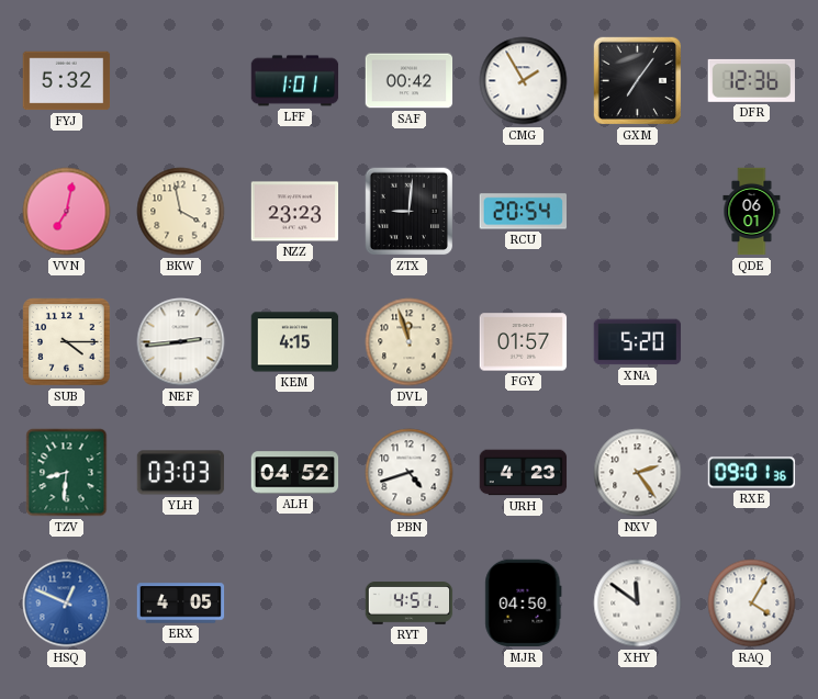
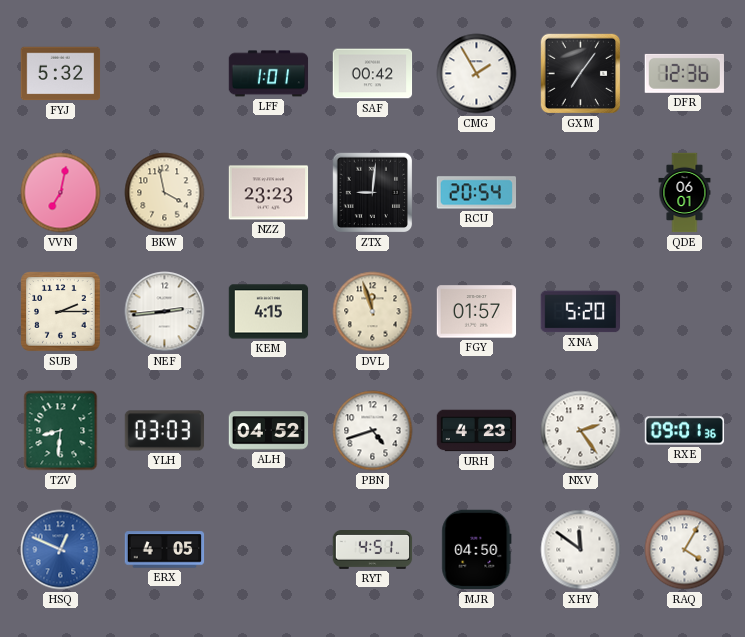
SUB: 4:15 -> 2:15 (61, 312)
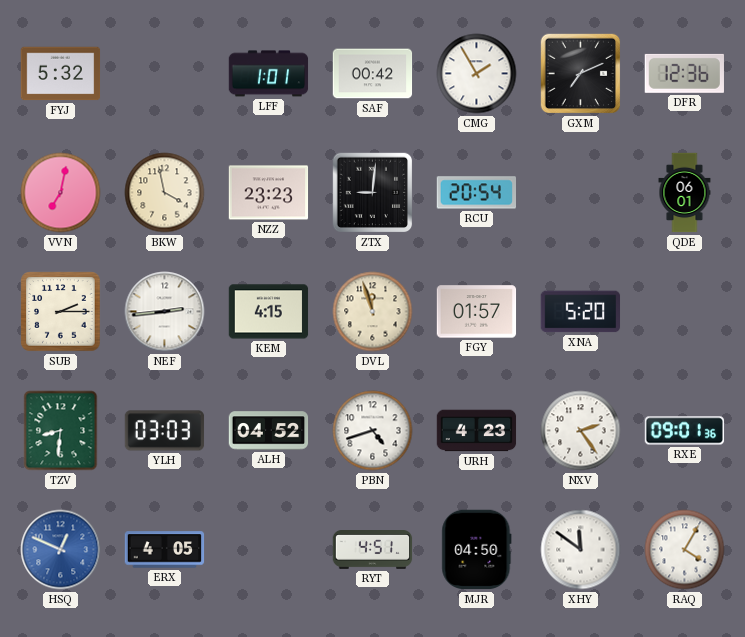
GXM: 7:06 -> 7:11 (581, 74)
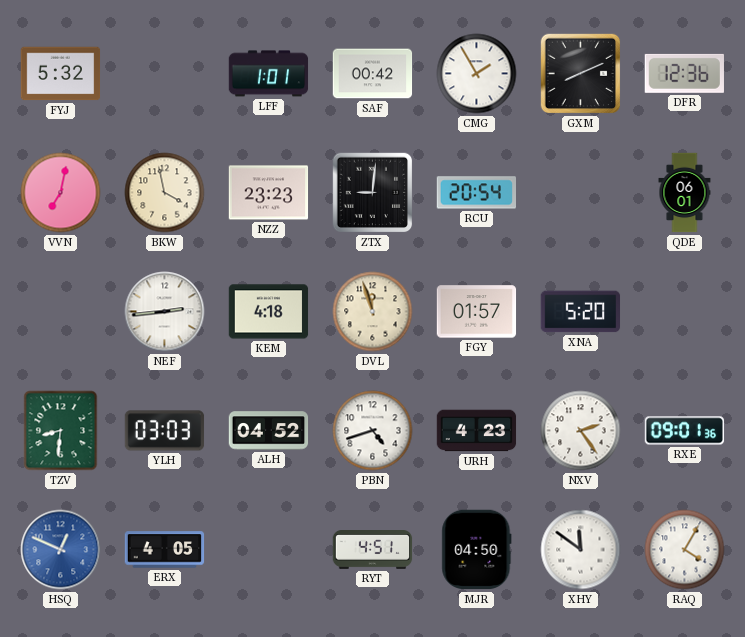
GXM: 7:11 -> 8:11 (581, 74)
SUB: 2:15 -> none (61, 312)
KEM: 4:15 -> 4:18 (269, 312)
